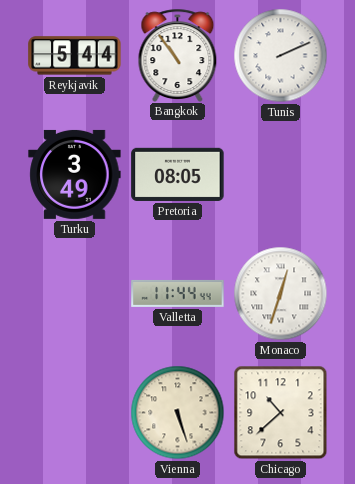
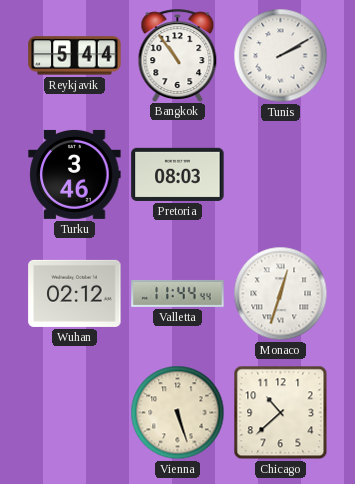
Tunis: 2:11 -> 2:10 (281, 56)
Turku: 3:49 -> 3:46 (75, 174)
Pretoria: 08:05 -> 08:03 (178, 174)
Wuhan: none -> 02:12 (75, 293)
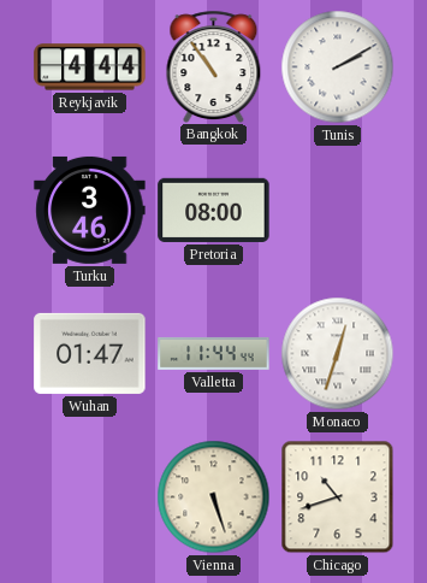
Reykjavik: 5:44 -> 4:44 (90, 67)
Pretoria: 08:03 -> 08:00 (214, 210)
Wuhan: 02:12 -> 01:47 (90, 353)
Chicago: 10:38 -> 10:42 (338, 497)
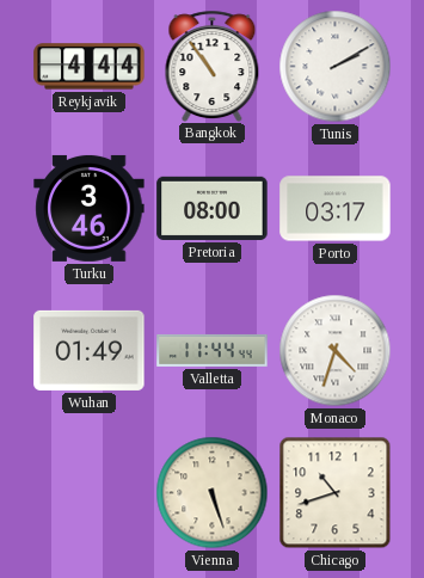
Porto: none -> 03:17 (336, 209)
Wuhan: 01:47 -> 01:49 (90, 350)
Monaco: 12:33 -> 4:33 (336, 351)
